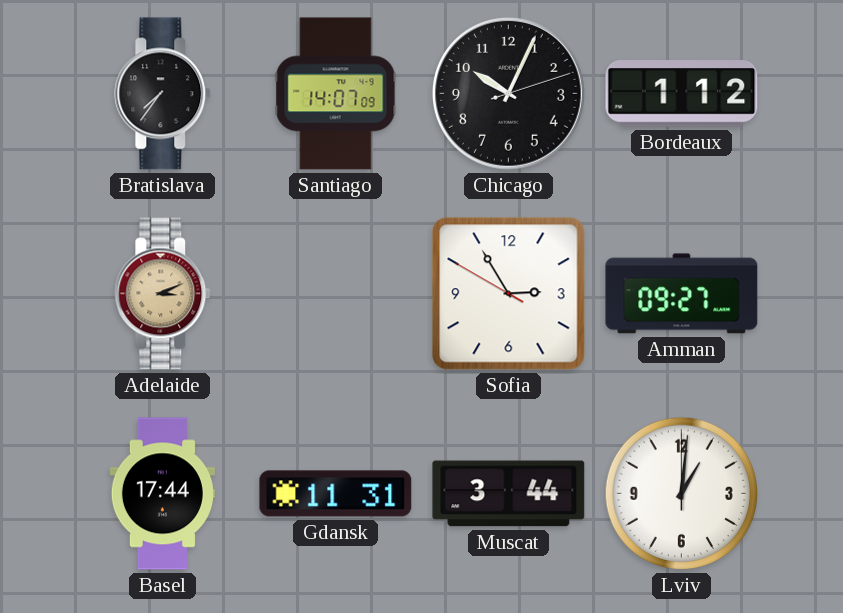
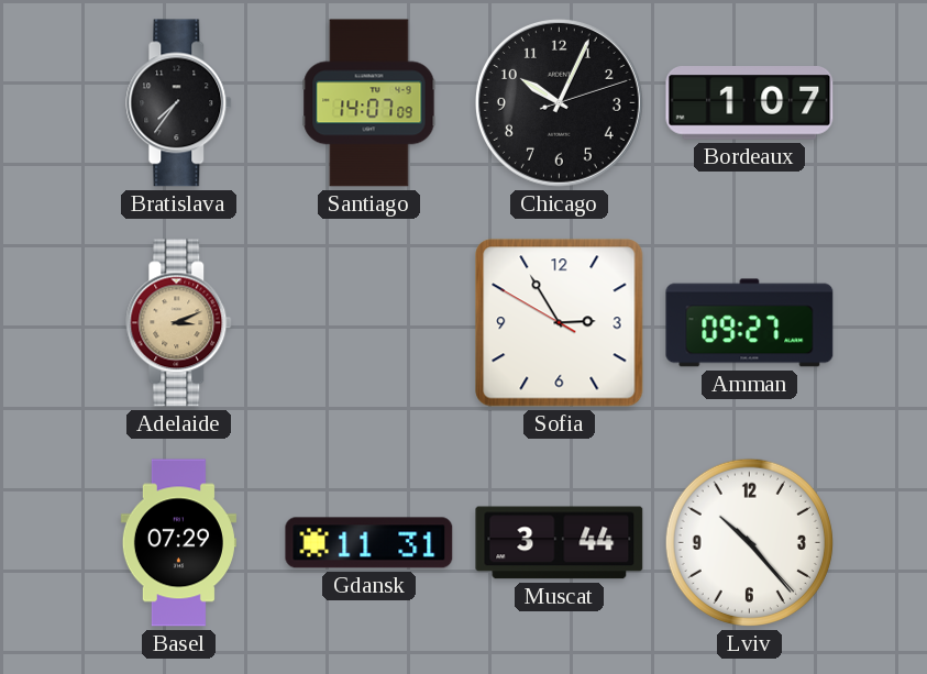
Bordeaux: 1:12 -> 1:07 (750, 103)
Basel: 17:44 -> 07:29 (178, 543)
Lviv: 1:01 -> 10:23 (749, 542)
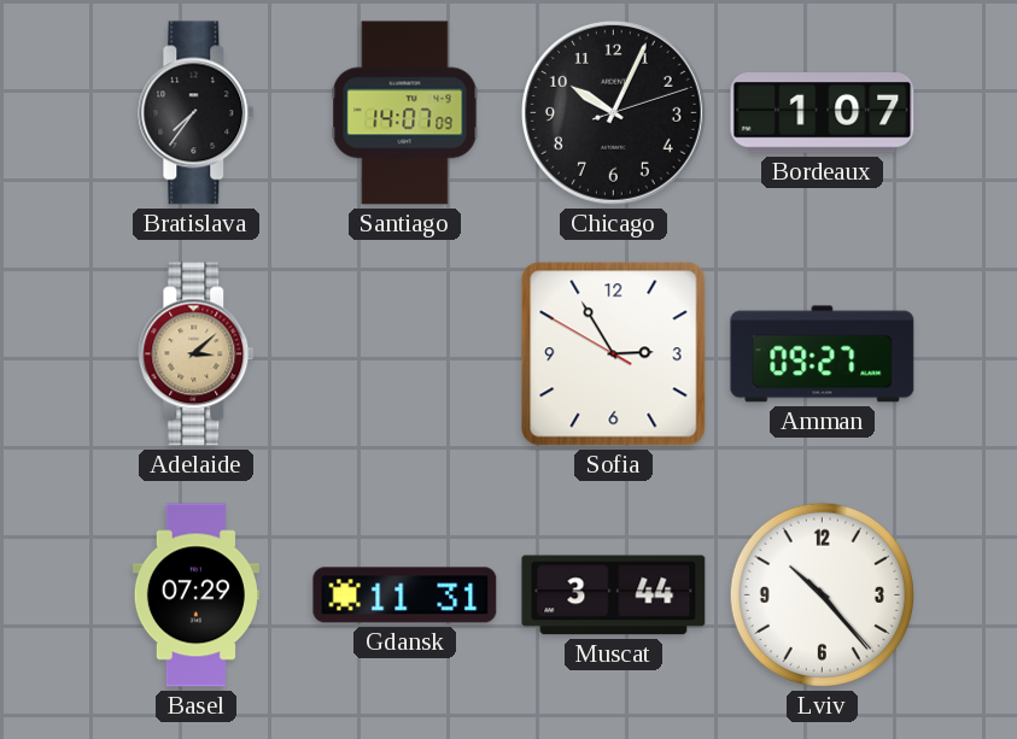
Adelaide: 3:11 -> 3:08 (197, 354)
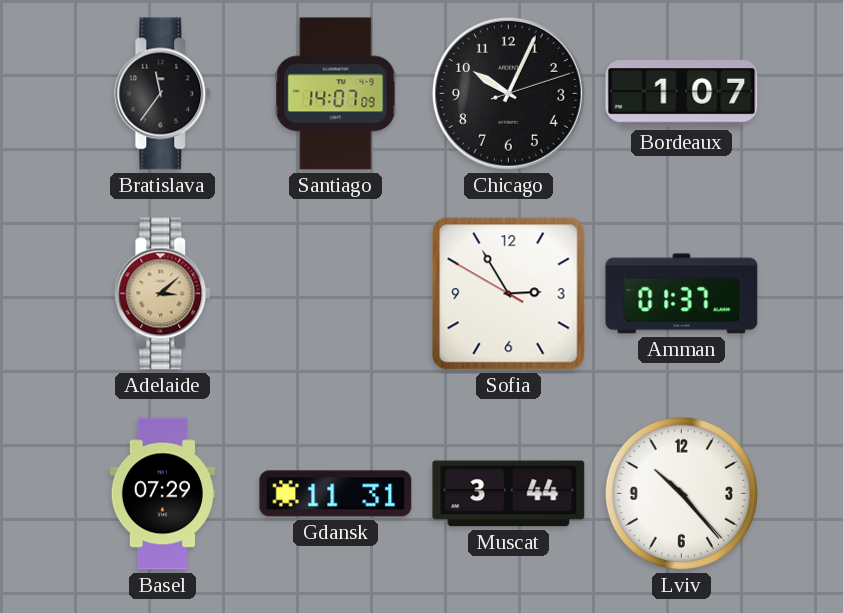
Bratislava: 7:36 -> 11:36 (163, 94)
Amman: 09:27 -> 01:37 (682, 294)
